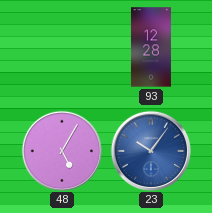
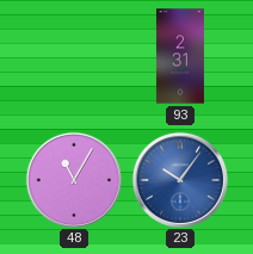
93: 12:28 -> 2:31 (180, 56)
48: 5:05 -> 11:05 (73, 179)
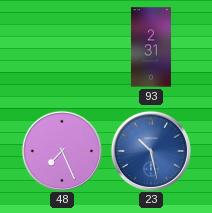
48: 11:05 -> 7:26 (61, 150)
23: 10:06 -> 10:28 (150, 150)
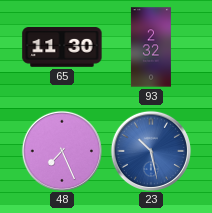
65: none -> 11:30 (62, 48)
93: 2:31 -> 2:32 (151, 47)
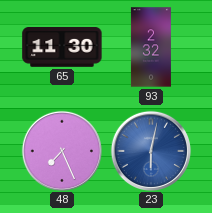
23: 10:28 -> 6:02 (150, 150)
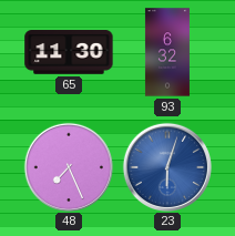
93: 2:32 -> 6:32 (167, 52)
23: 6:02 -> 6:03 (166, 166)
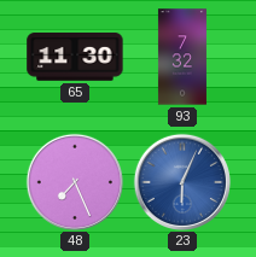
93: 6:32 -> 7:32 (182, 57)
23: 6:03 -> 6:04 (181, 181)
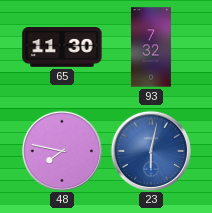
48: 7:26 -> 7:47 (61, 150)
23: 6:04 -> 6:02 (150, 150)
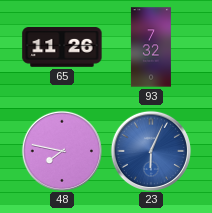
65: 11:30 -> 11:26 (62, 48)
23: 6:02 -> 6:04 (150, 150)
